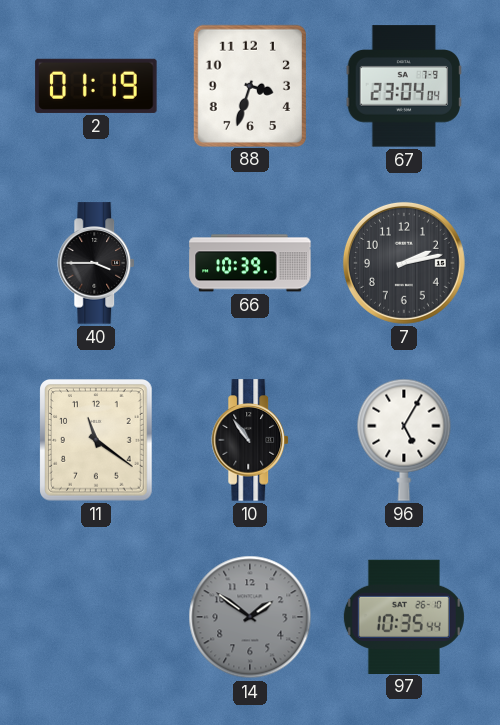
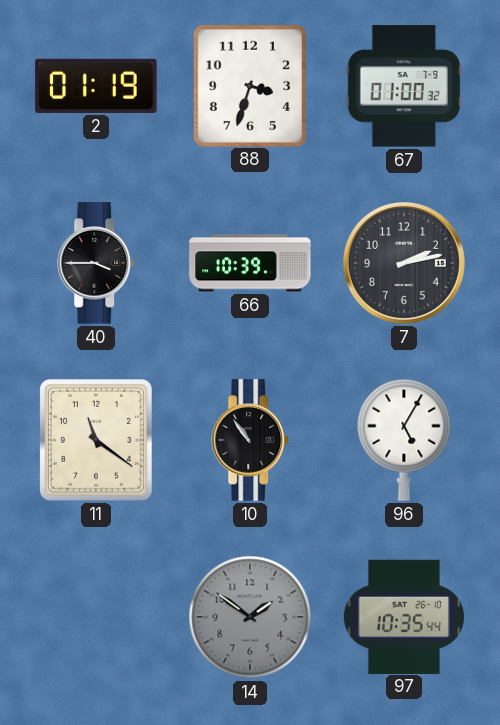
67: 23:04 -> 01:00 (404, 86)
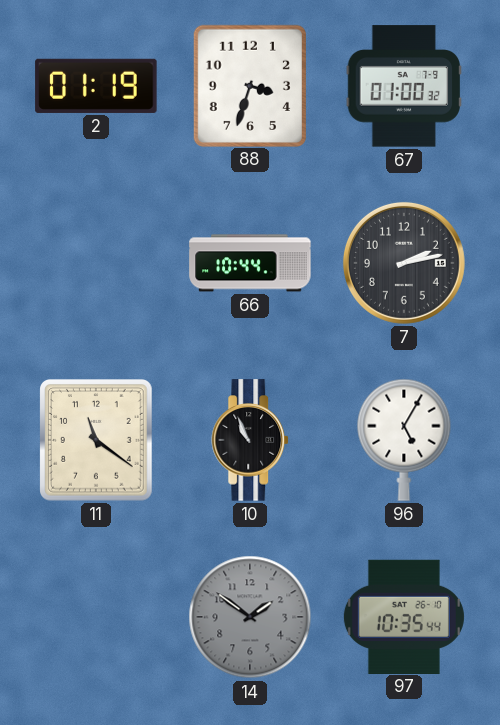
40: 3:45 -> none (97, 263)
66: 10:39 -> 10:44 (250, 263)
10: 10:54 -> 10:56 (251, 440)
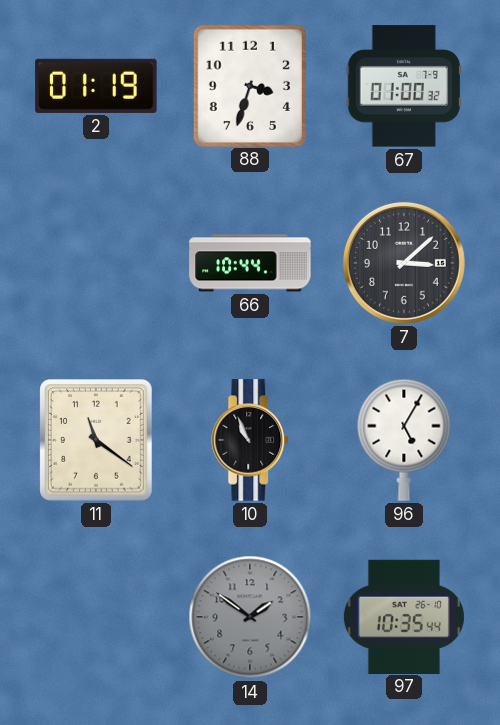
7: 2:13 -> 3:08 (404, 263)
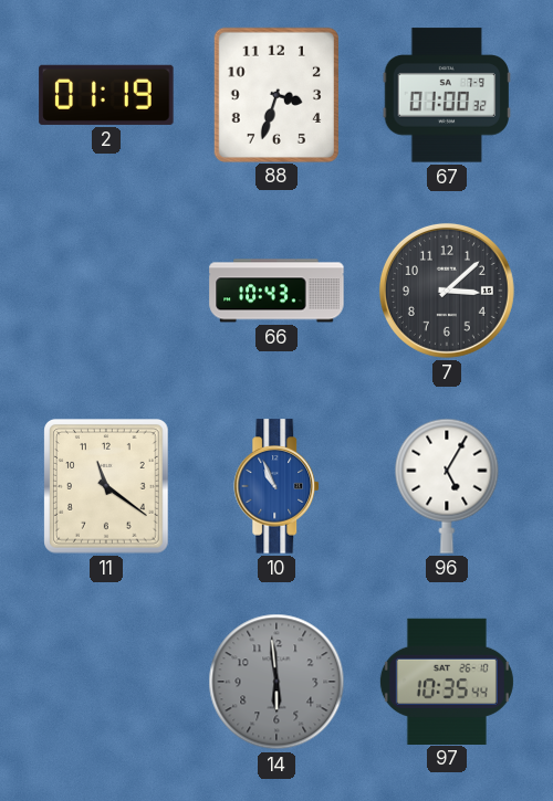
66: 10:44 -> 10:43 (276, 291)
10 dial: black -> blue (278, 486)
14: 1:51 -> 5:59 (276, 682)
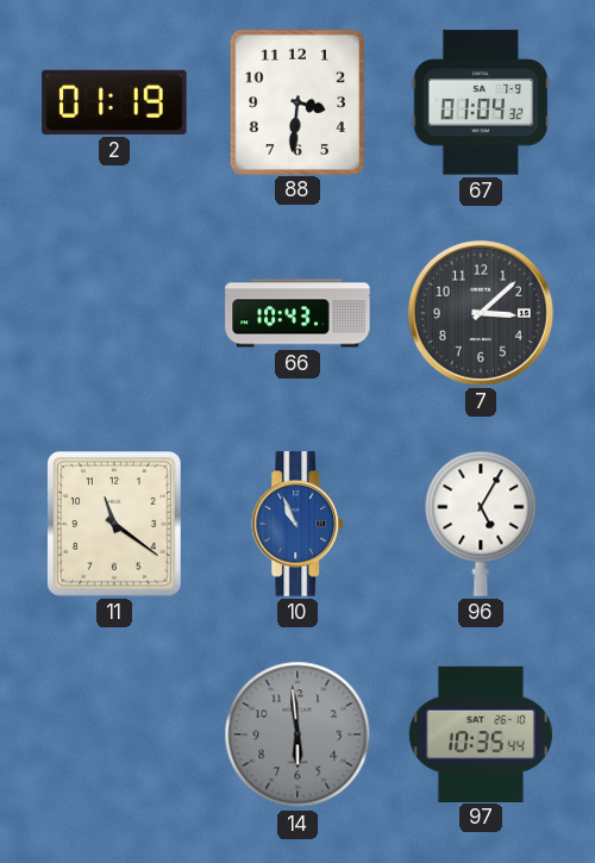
88: 3:33 -> 3:31 (297, 101)
67: 01:00 -> 01:04 (481, 102)
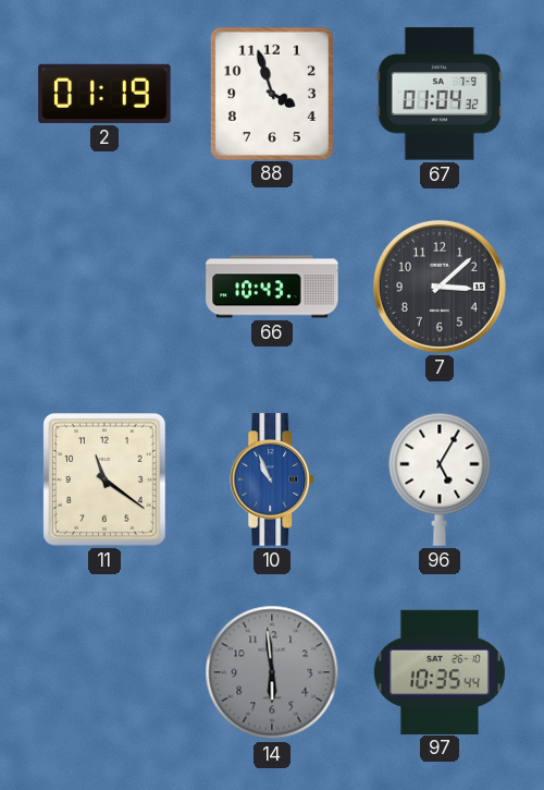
88: 3:31 -> 3:57 (272, 93)
